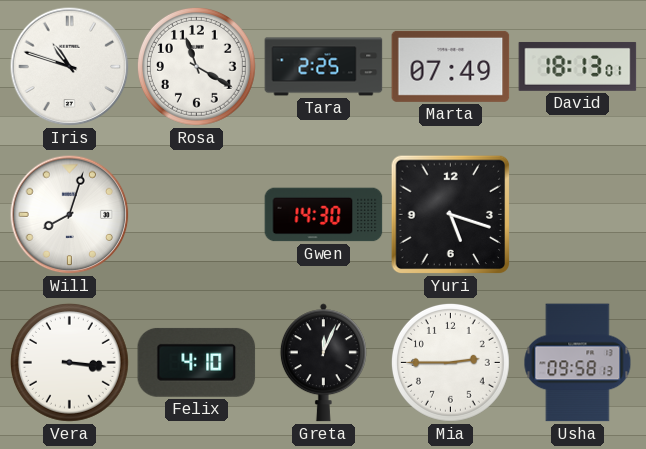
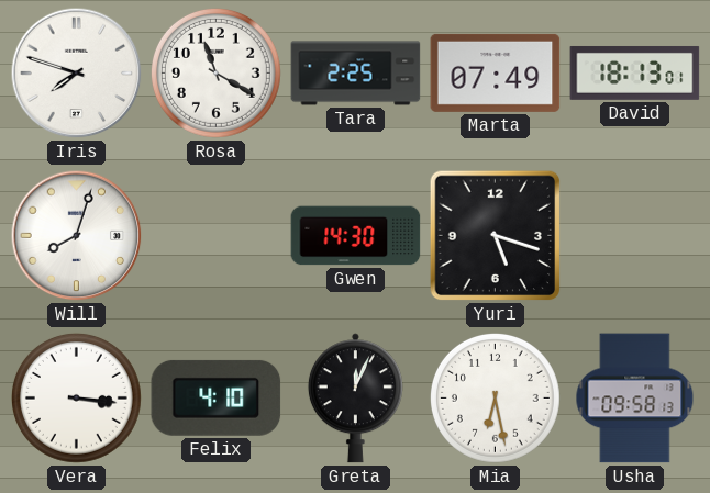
Iris: 10:48 -> 7:48 (77, 74)
Mia: 2:45 -> 6:28 (495, 397)
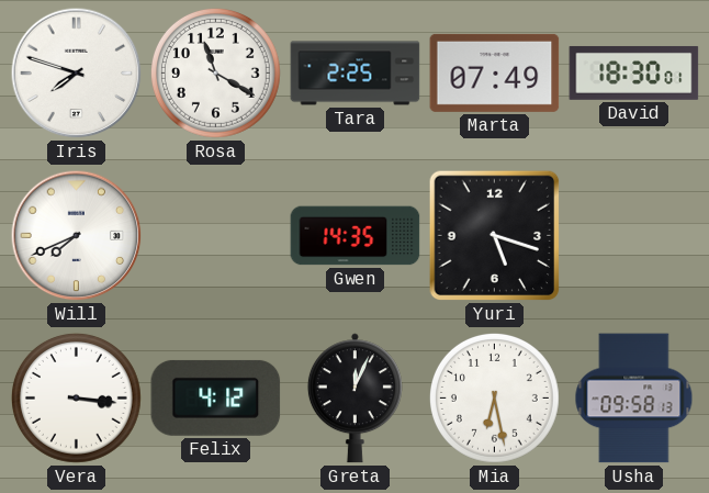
David: 18:13 -> 18:30 (634, 72)
Will: 8:03 -> 7:41 (77, 236)
Gwen: 14:30 -> 14:35 (356, 236)
Felix: 4:10 -> 4:12 (216, 397)
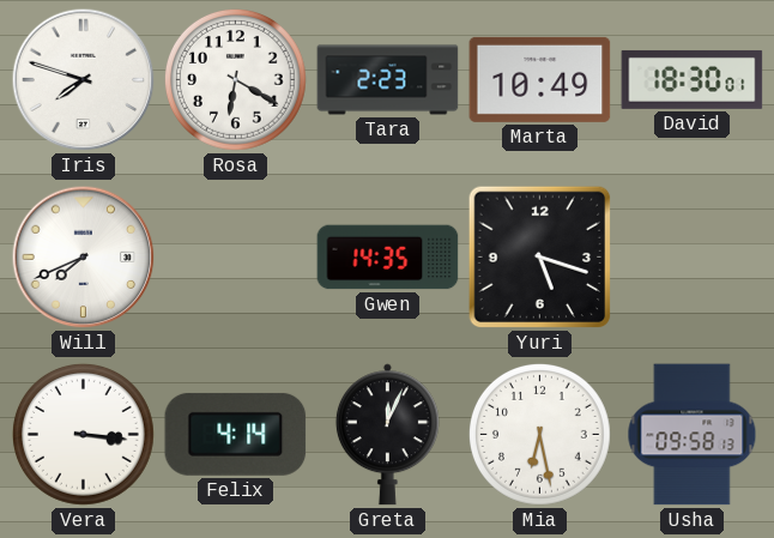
Rosa: 11:20 -> 6:20 (235, 79)
Tara: 2:25 -> 2:23 (388, 80)
Marta: 07:49 -> 10:49 (540, 79)
Felix: 4:12 -> 4:14 (236, 434)
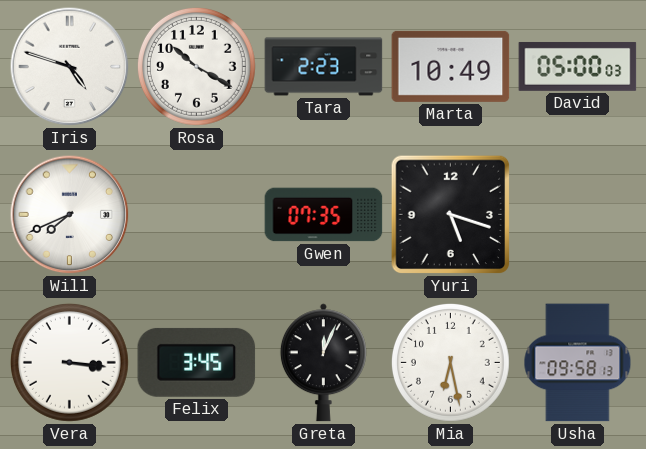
Iris: 7:48 -> 4:48 (70, 67)
Rosa: 6:20 -> 10:20 (196, 66)
David: 18:30 -> 05:00 (578, 66)
Gwen: 14:35 -> 07:35 (324, 215)
Felix: 4:14 -> 3:45 (197, 362)
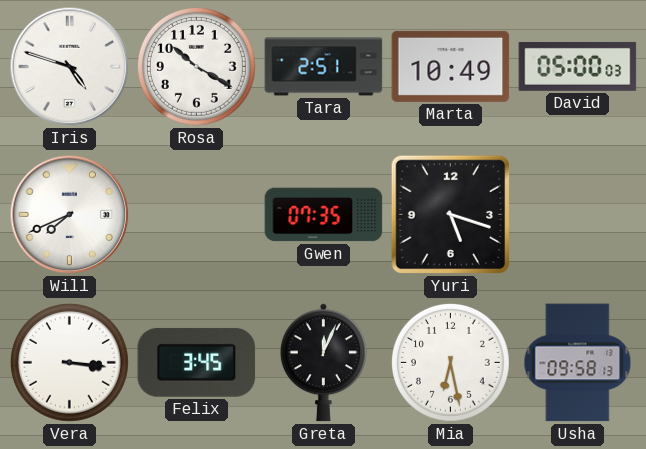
Tara: 2:23 -> 2:51 (324, 67)
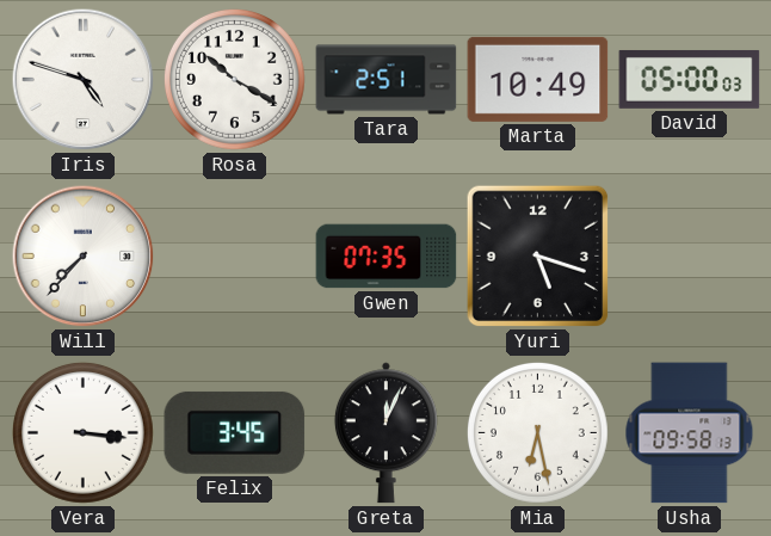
Will: 7:41 -> 7:37 (84, 257)
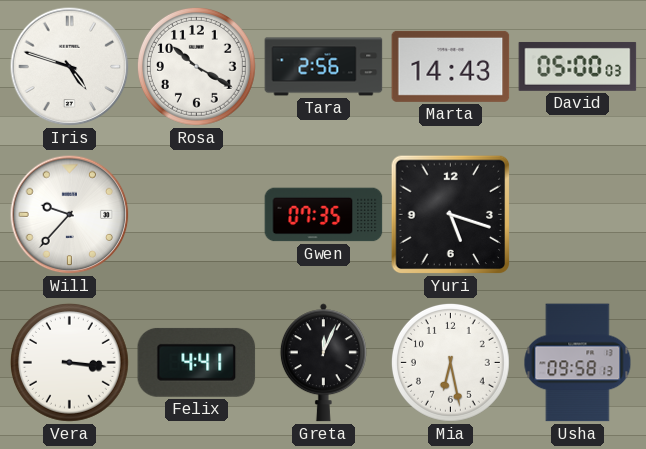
Tara: 2:51 -> 2:56 (324, 67)
Marta: 10:49 -> 14:43 (451, 66)
Will: 7:37 -> 9:37 (70, 215)
Felix: 3:45 -> 4:41 (197, 362)
